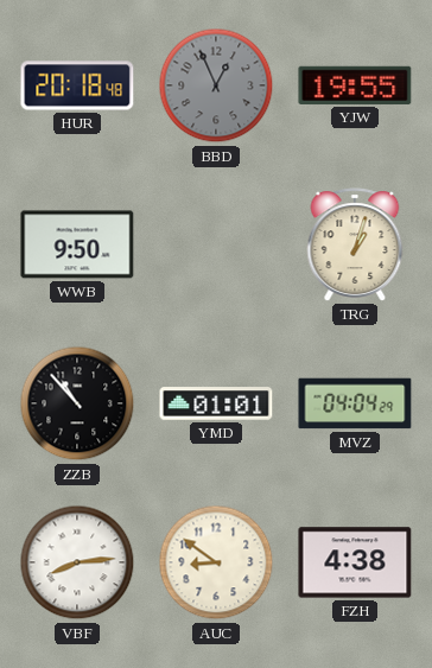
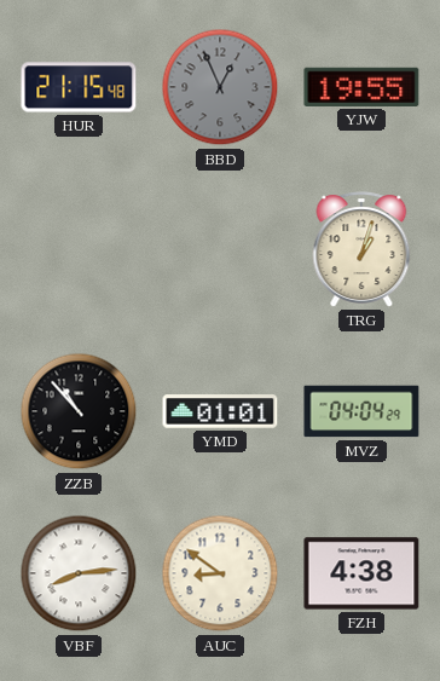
HUR: 20:18 -> 21:15 (79, 87)
WWB: 9:50 -> none (77, 244)
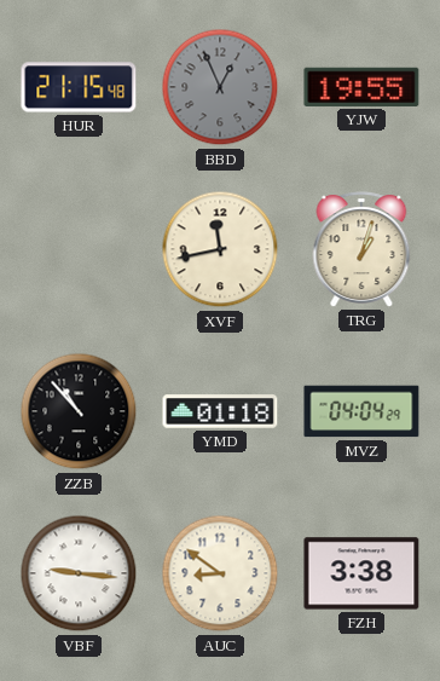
XVF: none -> 11:43 (220, 249)
YMD: 01:01 -> 01:18 (220, 411)
VBF: 8:14 -> 9:16 (79, 573)
FZH: 4:38 -> 3:38 (361, 573)
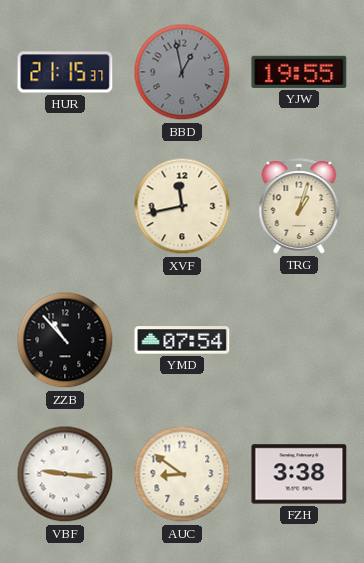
HUR: 21:15:48 -> 21:15:37 (65, 72)
BBD: 12:56 -> 12:58 (182, 72)
YMD: 01:18 -> 07:54 (182, 340)
MVZ: 04:04 -> none (361, 411)
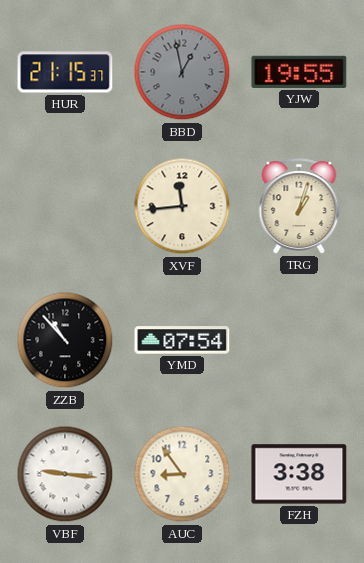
XVF: 11:43 -> 11:44 (182, 206)
AUC: 8:51 -> 8:54 (182, 474)
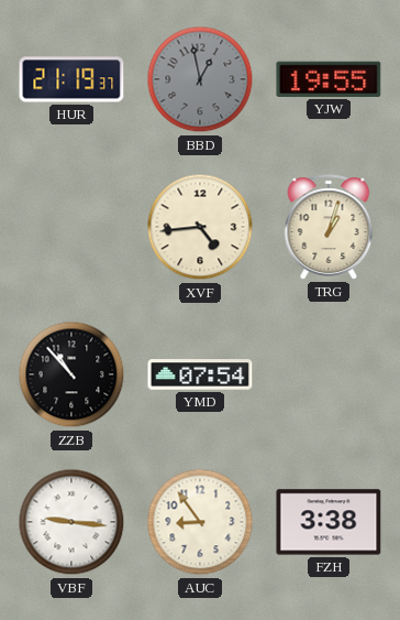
HUR: 21:15 -> 21:19 (71, 79)
XVF: 11:44 -> 4:44 (200, 227)
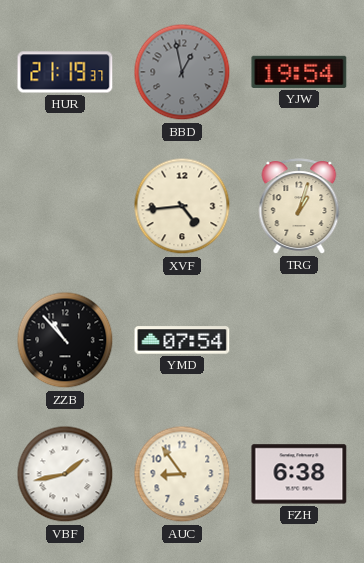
YJW: 19:55 -> 19:54 (299, 72)
VBF: 9:16 -> 1:43 (65, 474)
FZH: 3:38 -> 6:38 (299, 474)
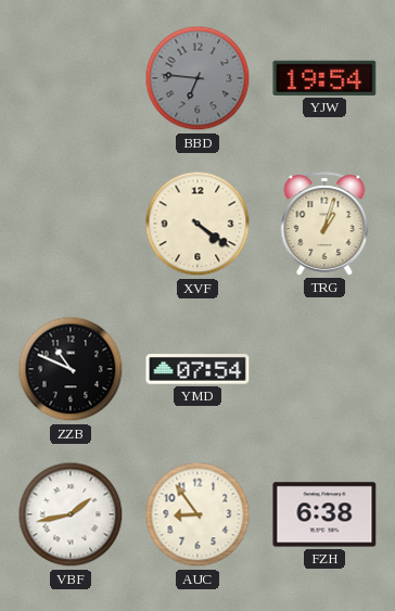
HUR: 21:19 -> none (65, 72)
BBD: 12:58 -> 6:46 (197, 78)
XVF: 4:44 -> 4:21 (197, 224)
ZZB: 10:53 -> 10:49 (71, 369)
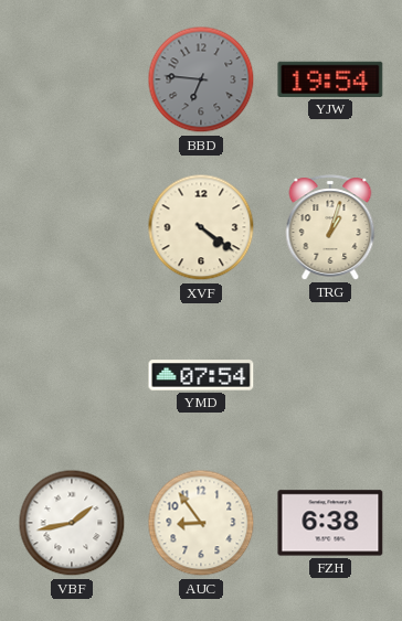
ZZB: 10:49 -> none (71, 369)
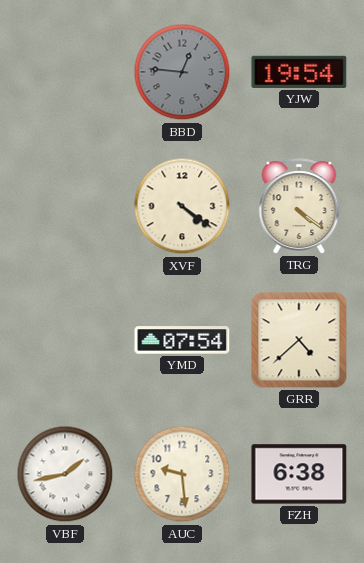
BBD: 6:46 -> 12:46 (182, 72)
TRG: 1:03 -> 4:21 (299, 206)
GRR: none -> 4:38 (299, 340)
AUC: 8:54 -> 9:29 (182, 474)
